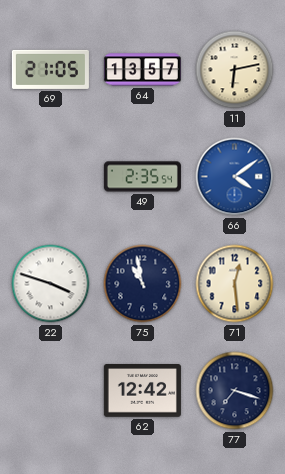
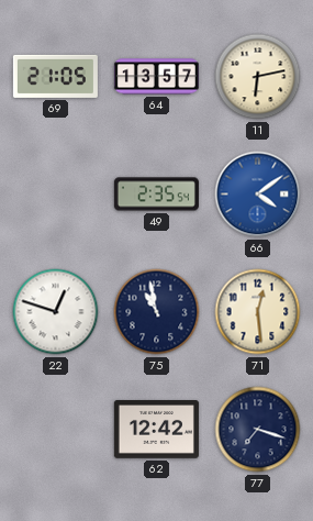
22: 3:48 -> 12:48 (56, 312)
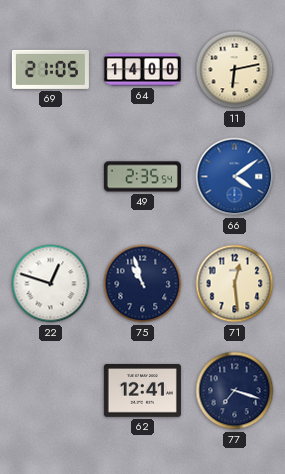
64: 13:57 -> 14:00 (142, 70)
75: 10:58 -> 10:57 (143, 284)
62: 12:42 -> 12:41 (142, 391)
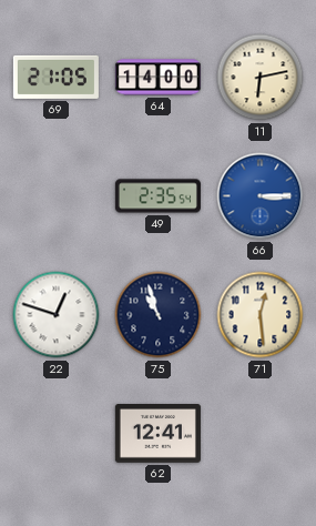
66: 4:09 -> 3:15 (261, 196)
77: 7:18 -> none (235, 391)
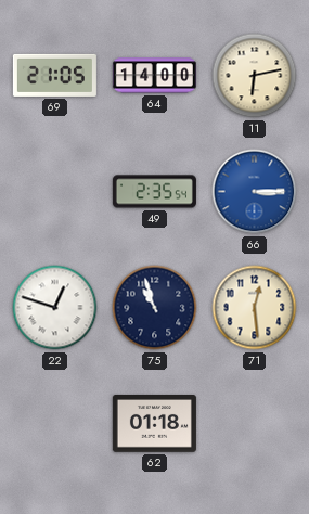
62: 12:41 -> 01:18 (154, 424)
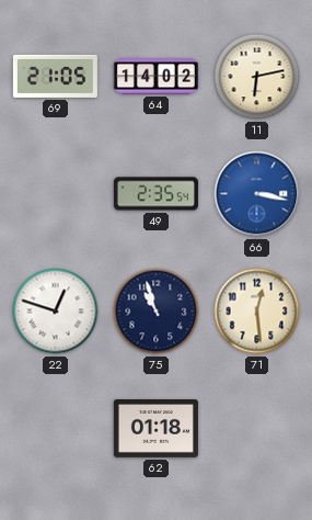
64: 14:00 -> 14:02 (155, 77)
66: 3:15 -> 3:17 (257, 194)
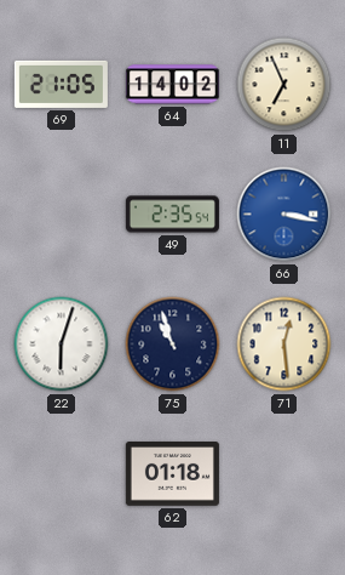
11: 6:13 -> 6:56 (284, 85)
22: 12:48 -> 6:03 (62, 345)
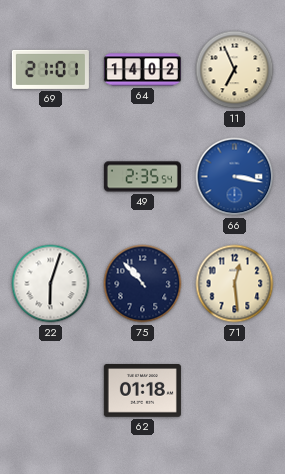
69: 21:05 -> 21:01 (50, 69)
75: 10:57 -> 10:53 (143, 284)
